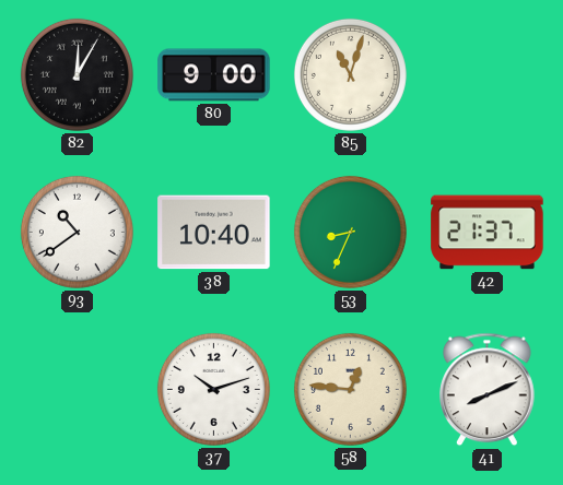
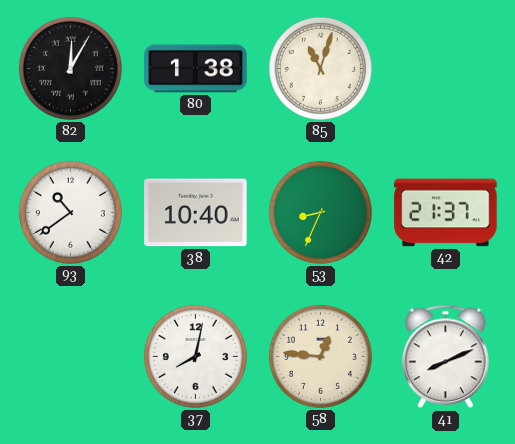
80: 9:00 -> 1:38 (196, 69)
37: 10:12 -> 8:02 (195, 356)
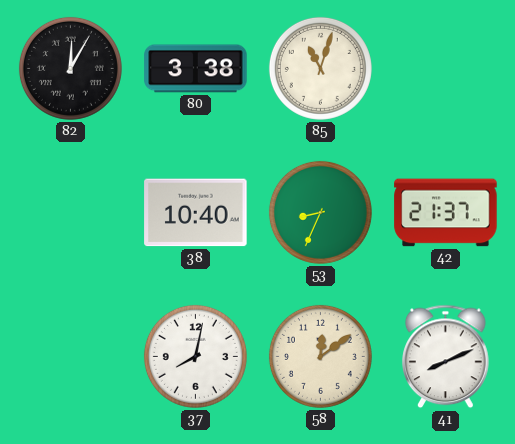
80: 1:38 -> 3:38 (196, 69)
93: 10:39 -> none (70, 212)
58: 12:46 -> 12:09 (320, 356)
